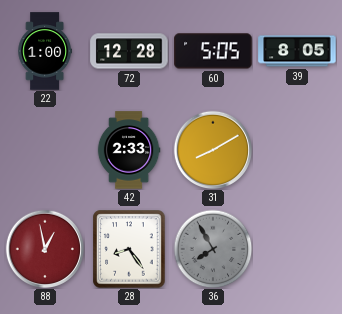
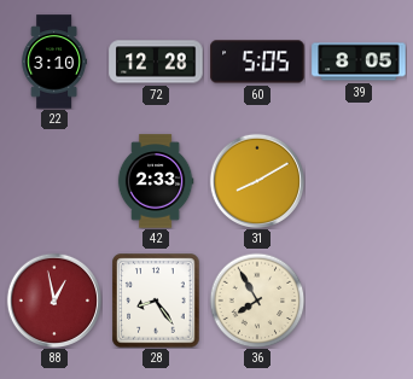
22: 1:00 -> 3:10 (53, 62)
36 dial: grey -> cream (257, 301)
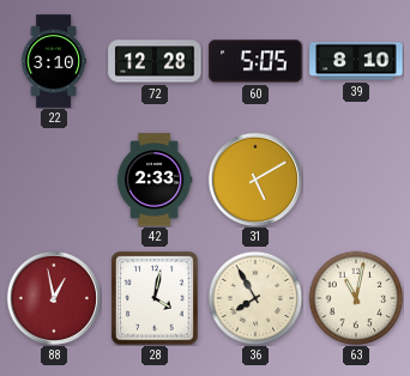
39: 8:05 -> 8:10 (356, 61)
31: 8:10 -> 5:10 (254, 178)
28: 8:24 -> 4:02 (155, 298)
63: none -> 11:02 (356, 298)
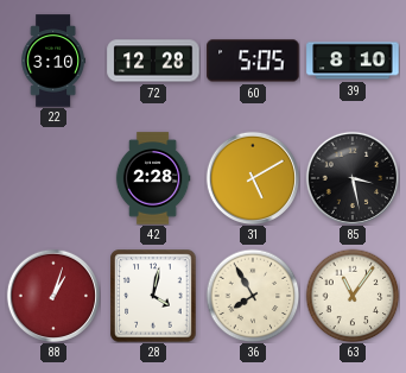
42: 2:33 -> 2:28 (153, 178)
85: none -> 3:28 (351, 177)
88: 12:58 -> 1:03 (52, 295)
63: 11:02 -> 11:06 (353, 296)
